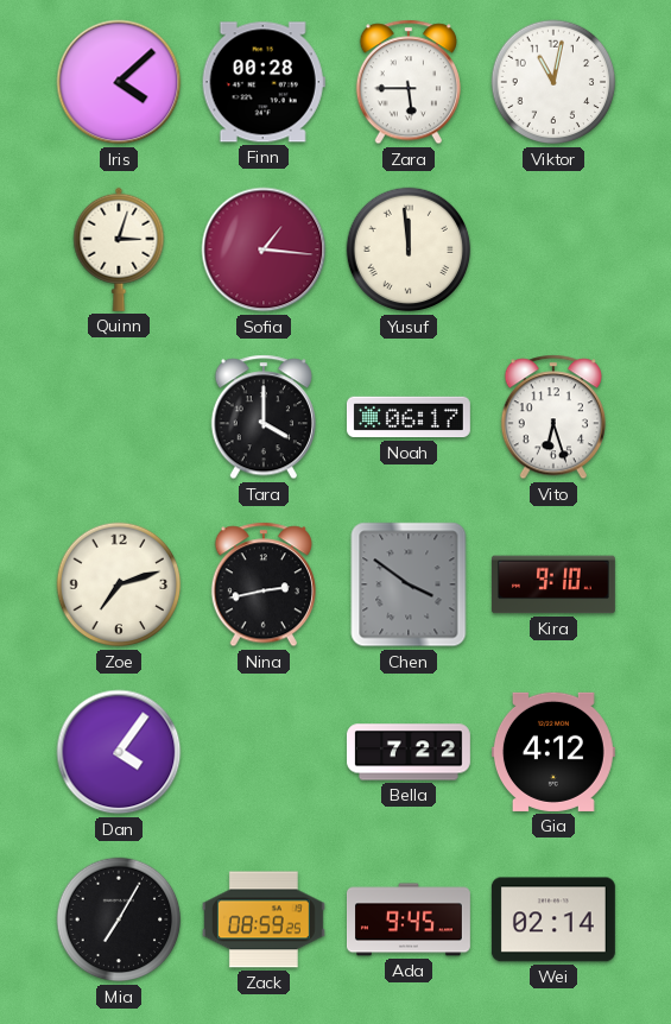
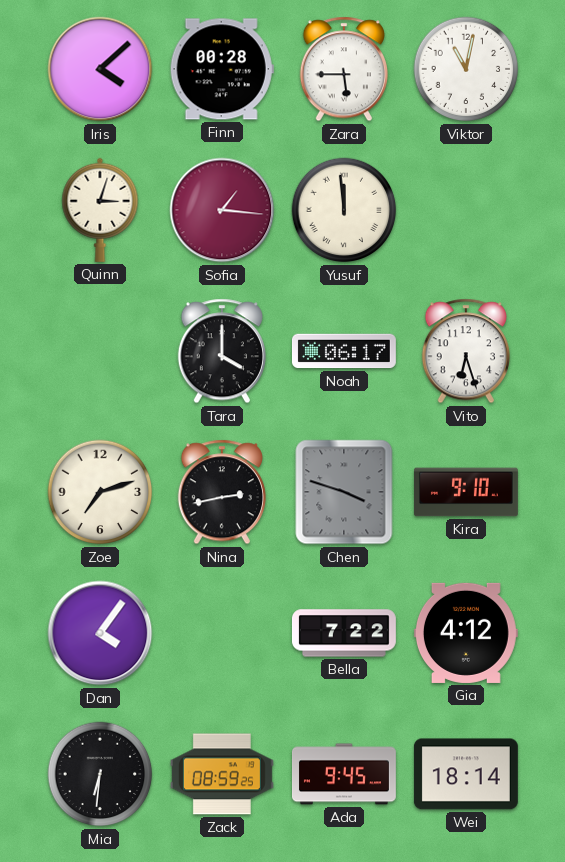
Chen: 3:51 -> 3:48 (344, 492)
Mia: 7:05 -> 6:31 (100, 774)
Wei: 02:14 -> 18:14 (466, 774)
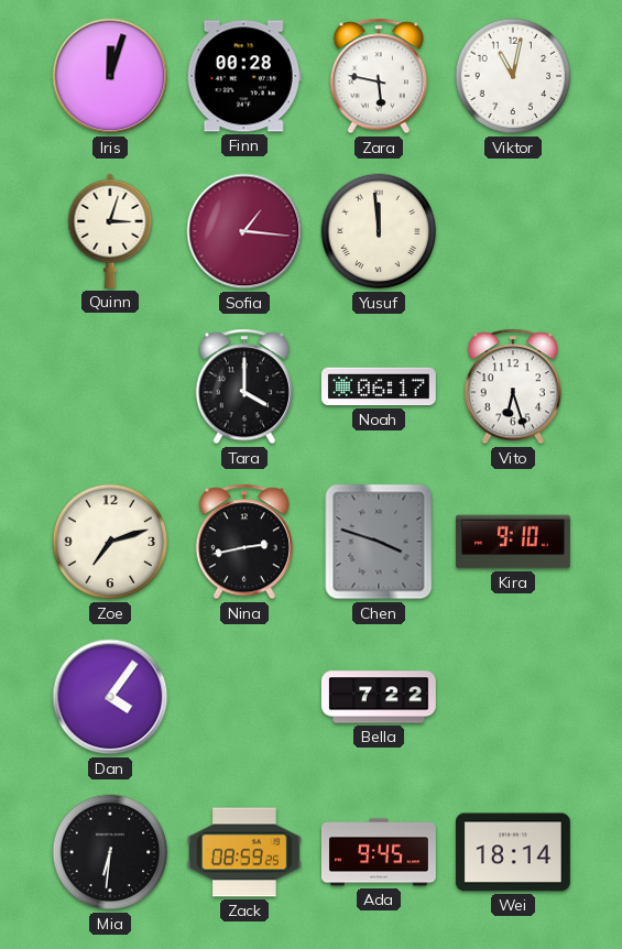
Iris: 4:08 -> 12:03 (110, 76)
Zara: 5:45 -> 5:47 (379, 76)
Gia: 4:12 -> none (466, 633)
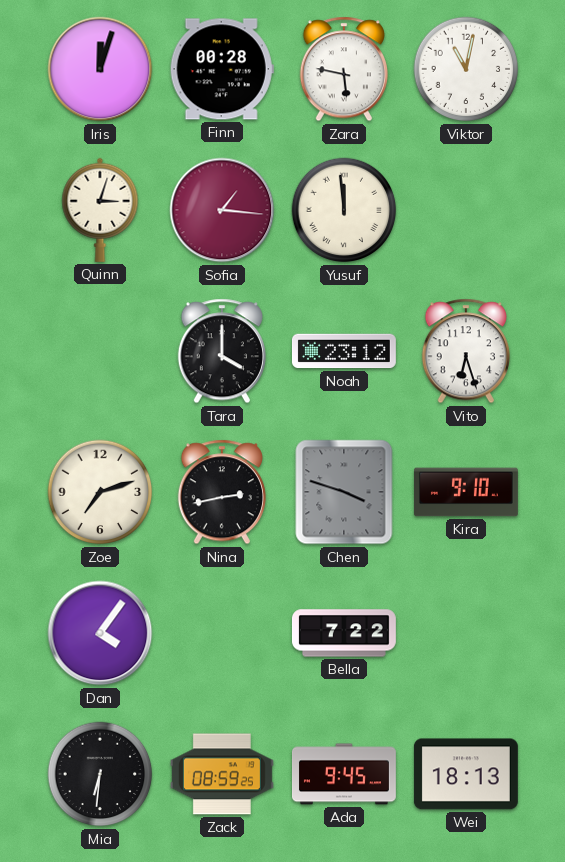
Noah: 06:17 -> 23:12 (344, 351)
Wei: 18:14 -> 18:13 (466, 774)
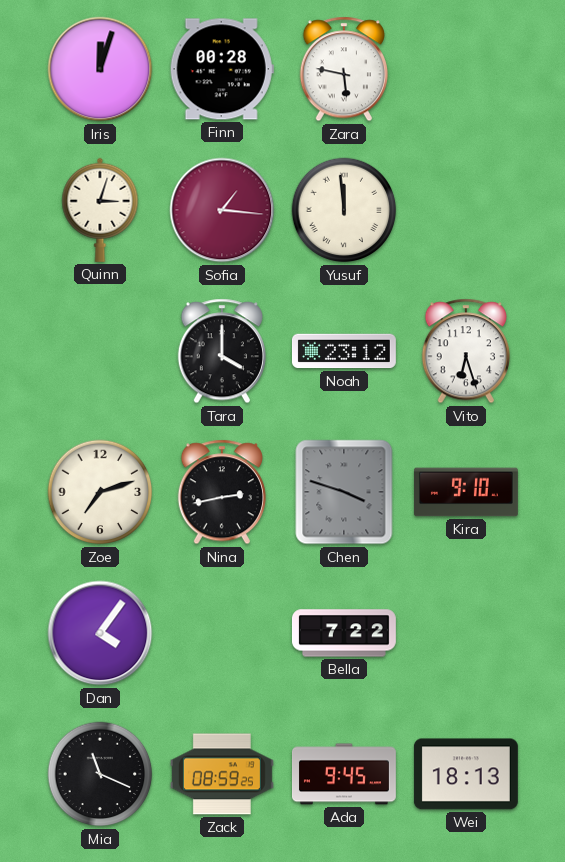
Viktor: 11:02 -> none (466, 69)
Mia: 6:31 -> 11:19 (100, 774)
